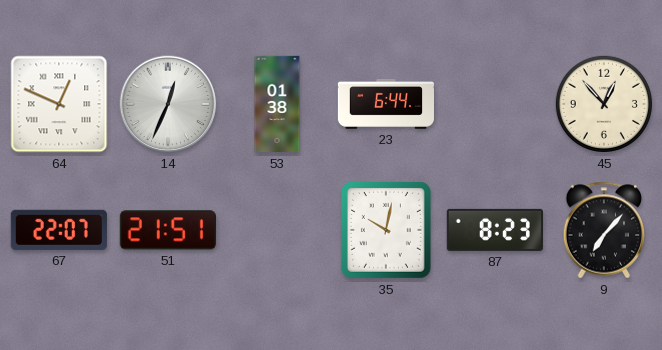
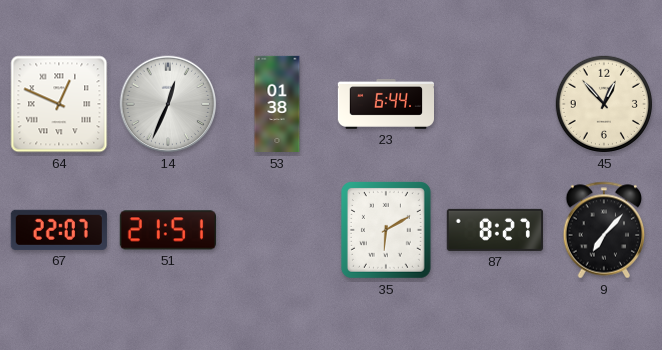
35: 10:02 -> 6:10 (386, 230)
87: 8:23 -> 8:27 (495, 230)
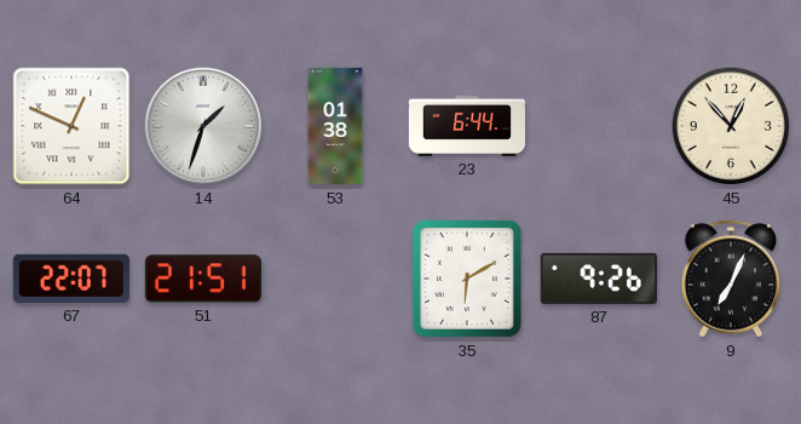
14: 12:34 -> 1:33 (203, 126)
87: 8:27 -> 9:26 (599, 279)
9: 7:07 -> 7:04 (731, 279)
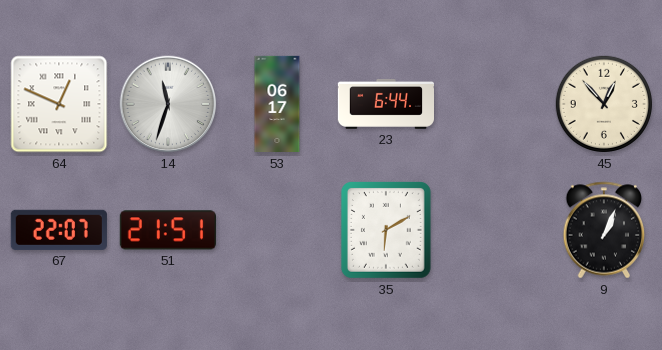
14: 1:33 -> 11:33 (168, 104)
53: 01:38 -> 06:17 (277, 104)
87: 9:26 -> none (599, 279)
9: 7:04 -> 1:04 (604, 230)
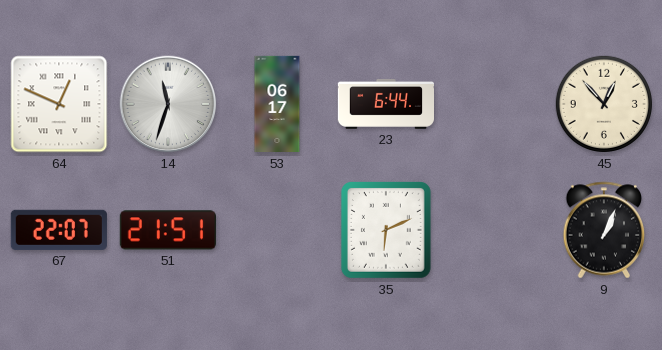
35: 6:10 -> 6:11 (386, 230)
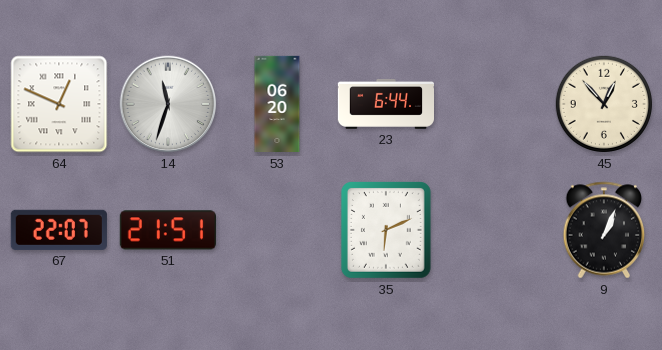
53: 06:17 -> 06:20 (277, 104)
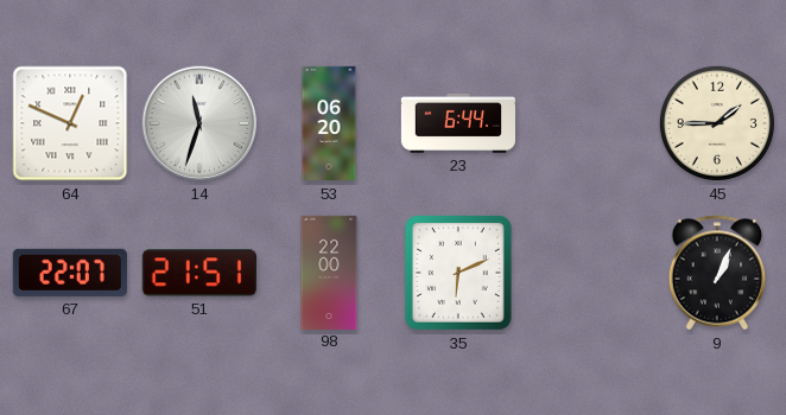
45: 12:53 -> 1:45 (717, 123)
98: none -> 22:00 (329, 272)
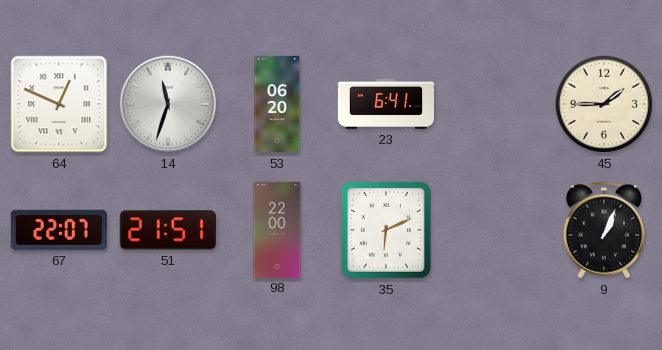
23: 6:44 -> 6:41 (385, 104)
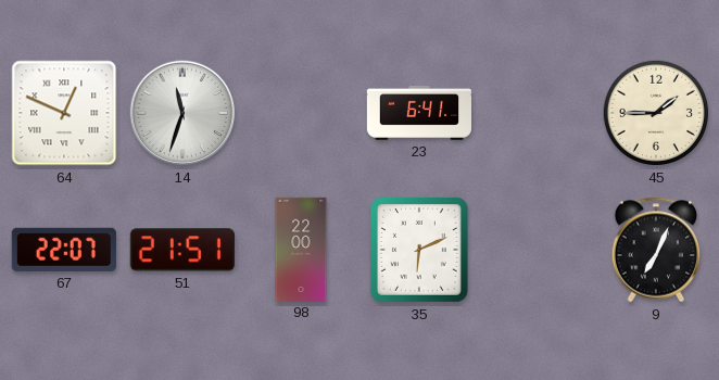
53: 06:20 -> none (277, 104)
9: 1:04 -> 7:04 (656, 250)
